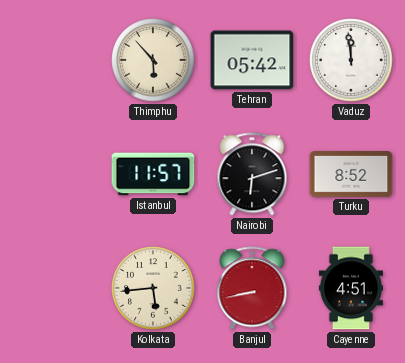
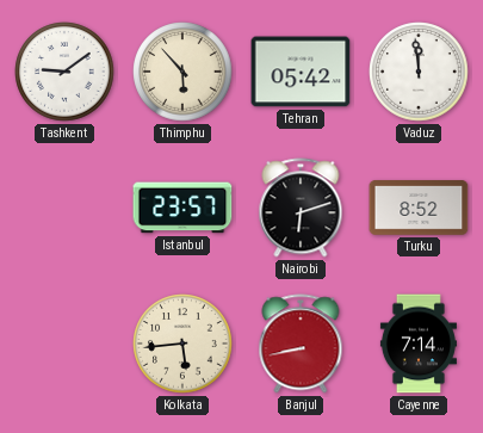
Tashkent: none -> 9:09 (64, 72)
Istanbul: 11:57 -> 23:57 (182, 208)
Cayenne: 4:51 -> 7:14 (419, 344)
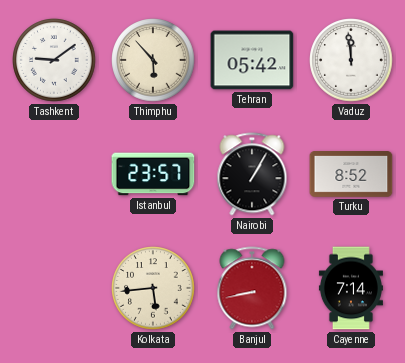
Nairobi: 6:12 -> 1:05 (252, 174)
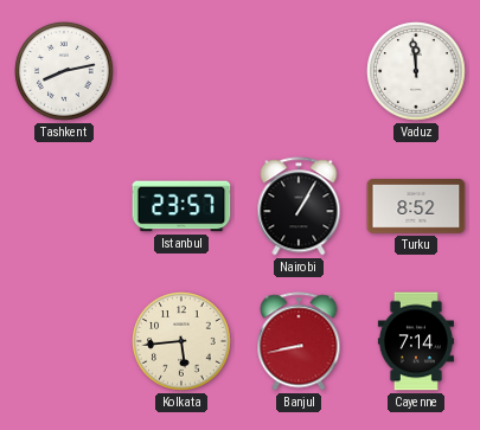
Tashkent: 9:09 -> 8:13 (64, 71)
Thimphu: 5:53 -> none (153, 60)
Tehran: 05:42 -> none (252, 60)
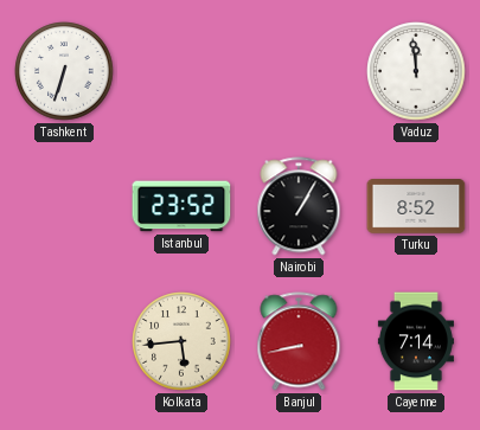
Tashkent: 8:13 -> 6:33 (64, 71)
Istanbul: 23:57 -> 23:52 (181, 206)
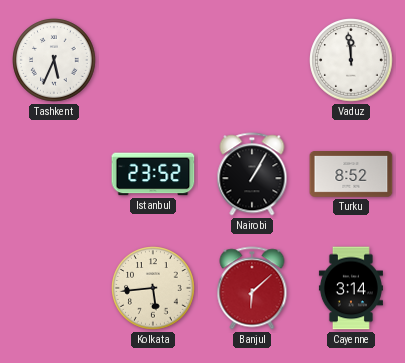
Tashkent: 6:33 -> 5:34 (54, 60)
Banjul: 8:43 -> 6:08 (252, 288)
Cayenne: 7:14 -> 3:14 (351, 288)
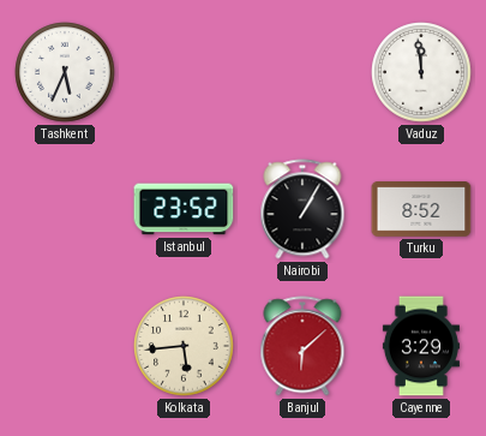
Cayenne: 3:14 -> 3:29 (421, 346)
